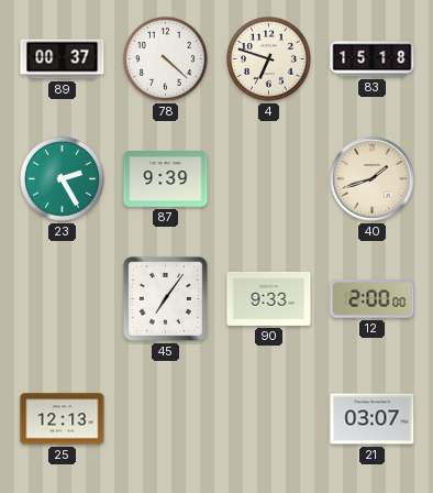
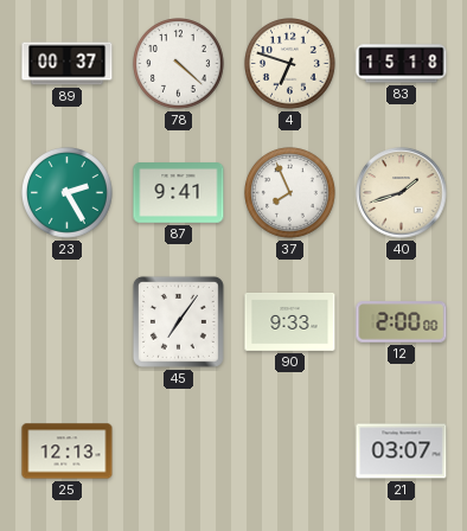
87: 9:39 -> 9:41 (179, 193)
37: none -> 7:56 (290, 193)
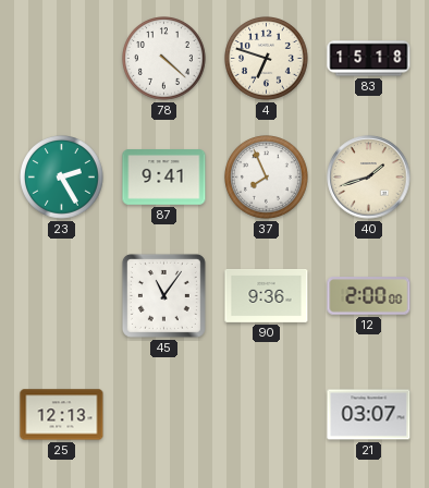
89: 00:37 -> none (68, 64)
45: 7:06 -> 11:06 (163, 295)
90: 9:33 -> 9:36 (267, 295)
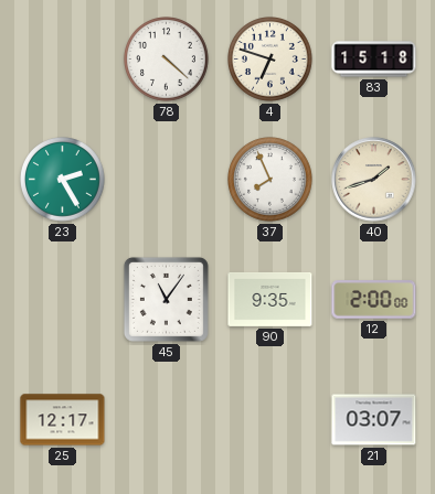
87: 9:41 -> none (164, 178)
90: 9:36 -> 9:35 (270, 299)
25: 12:13 -> 12:17 (63, 420)
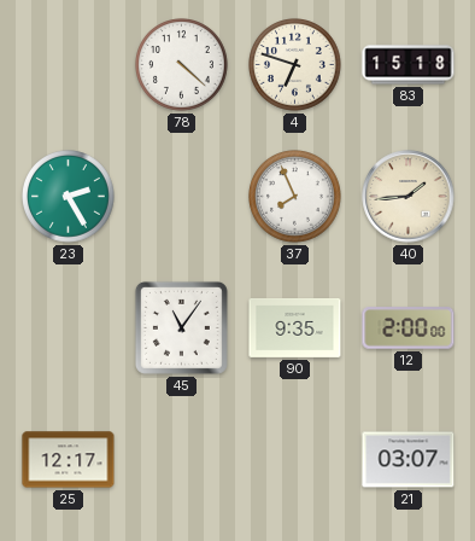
40: 1:42 -> 1:44 (409, 197)
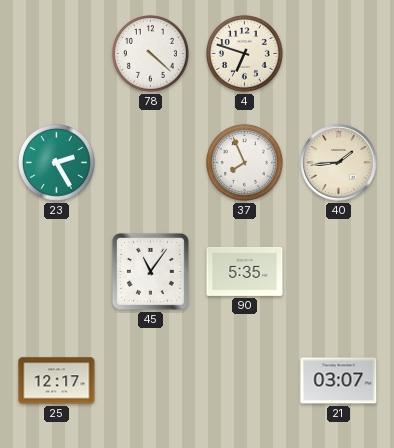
83: 15:18 -> none (409, 65)
90: 9:35 -> 5:35 (245, 271)
12: 2:00 -> none (409, 328)
